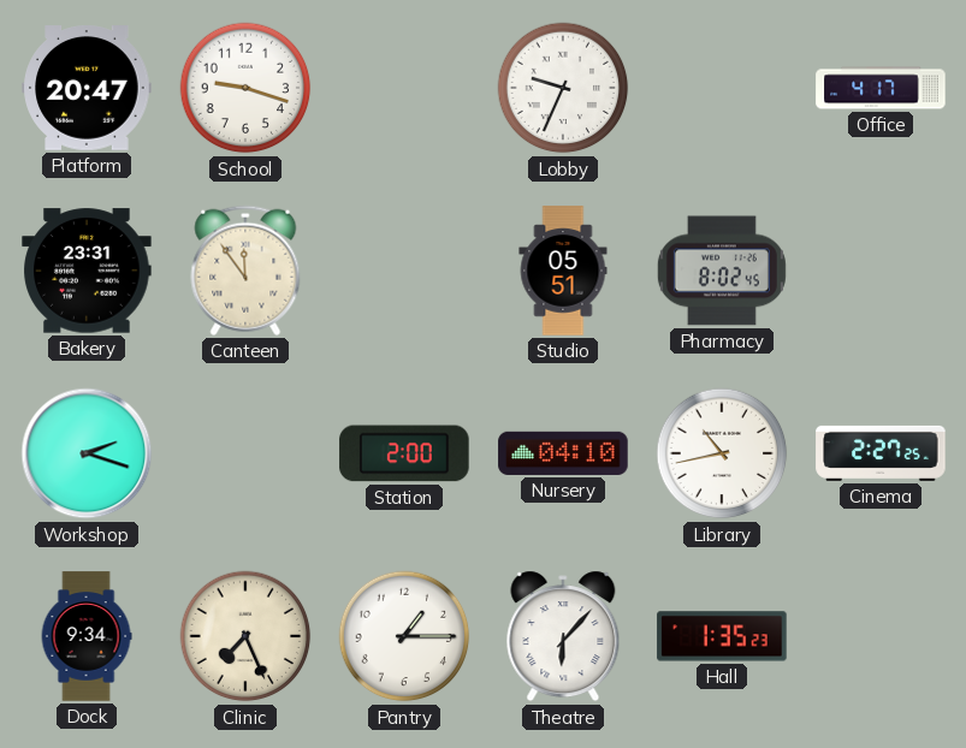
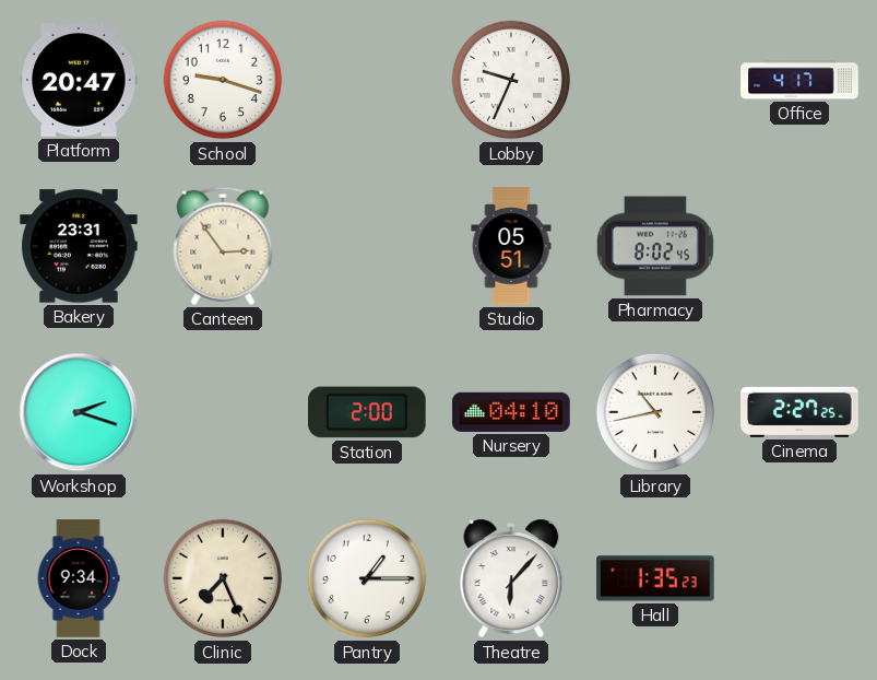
Canteen: 11:54 -> 2:54 (223, 246)
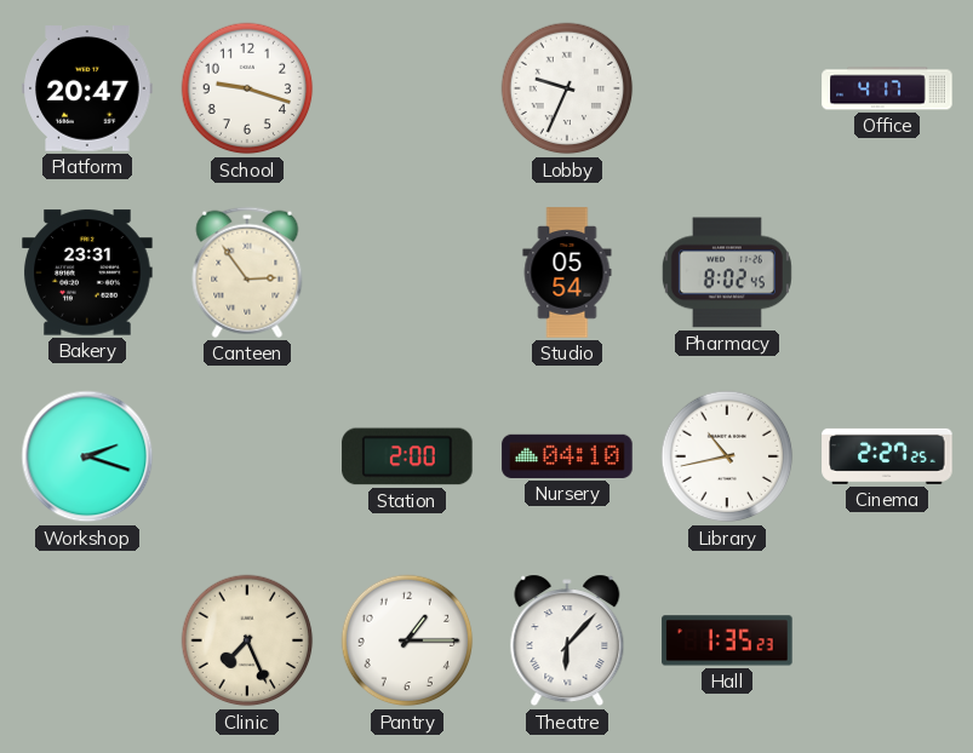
Studio: 05:51 -> 05:54 (567, 272)
Dock: 9:34 -> none (79, 578)
